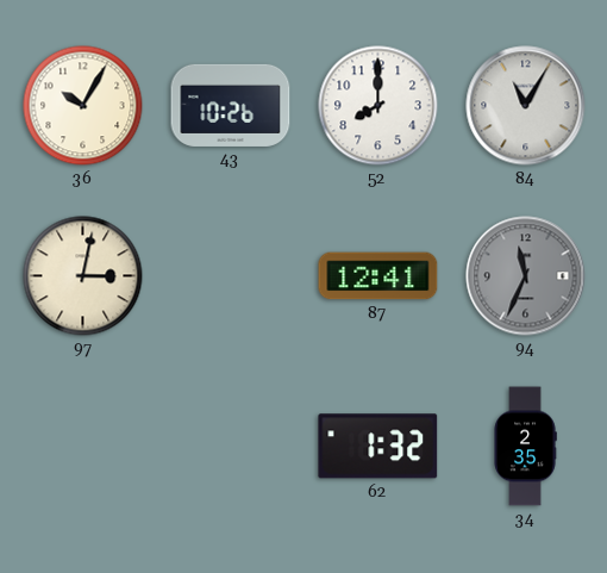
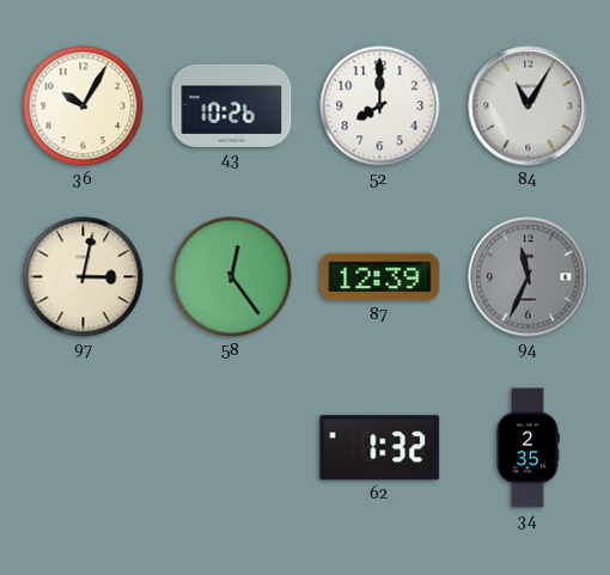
58: none -> 12:24 (232, 277)
87: 12:41 -> 12:39 (380, 277)
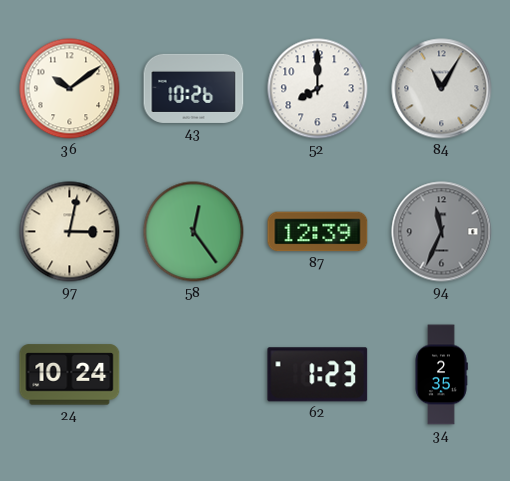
36: 10:05 -> 10:09 (70, 89)
24: none -> 10:24 (70, 375)
62: 1:32 -> 1:23 (318, 375)
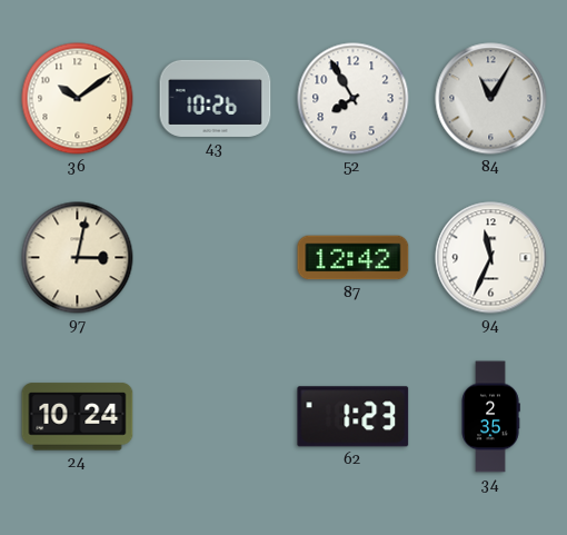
52: 8:00 -> 7:55 (354, 99)
58: 12:24 -> none (194, 232)
87: 12:39 -> 12:42 (354, 258)
94 dial: grey -> white (491, 258)
